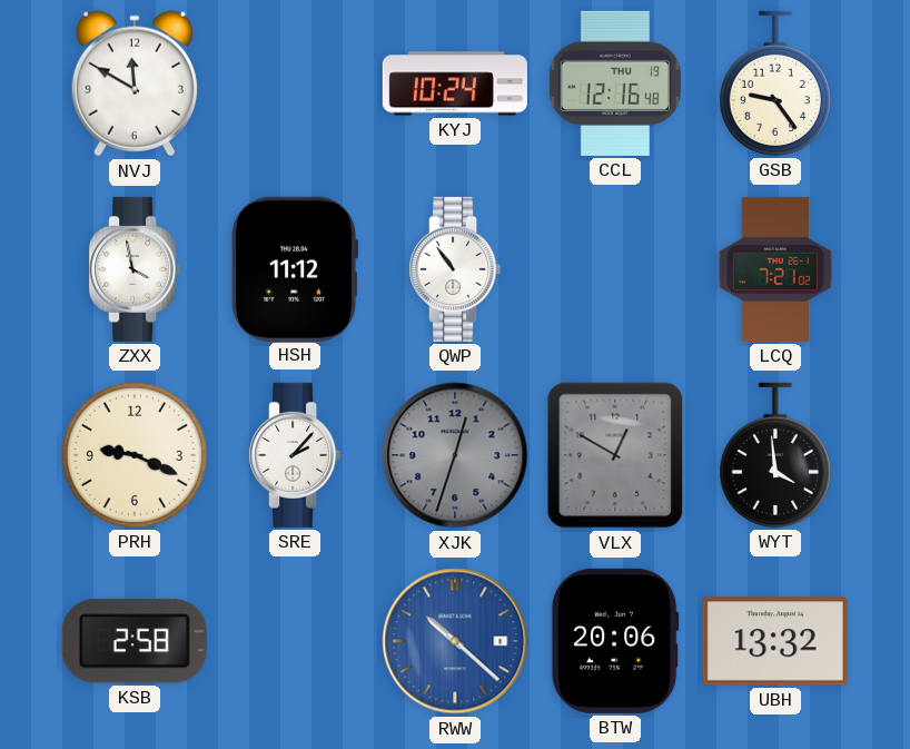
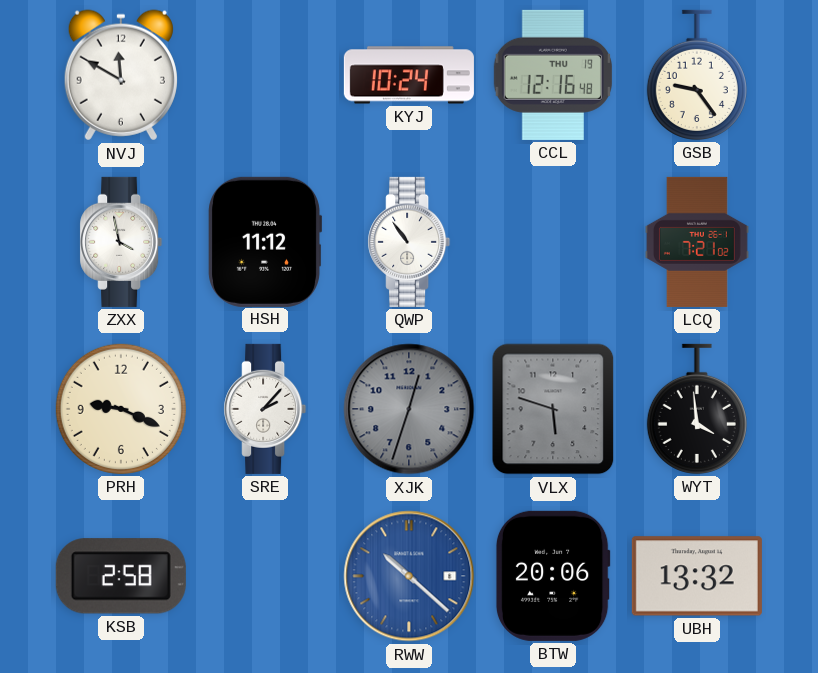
VLX: 12:50 -> 5:48 (553, 409)
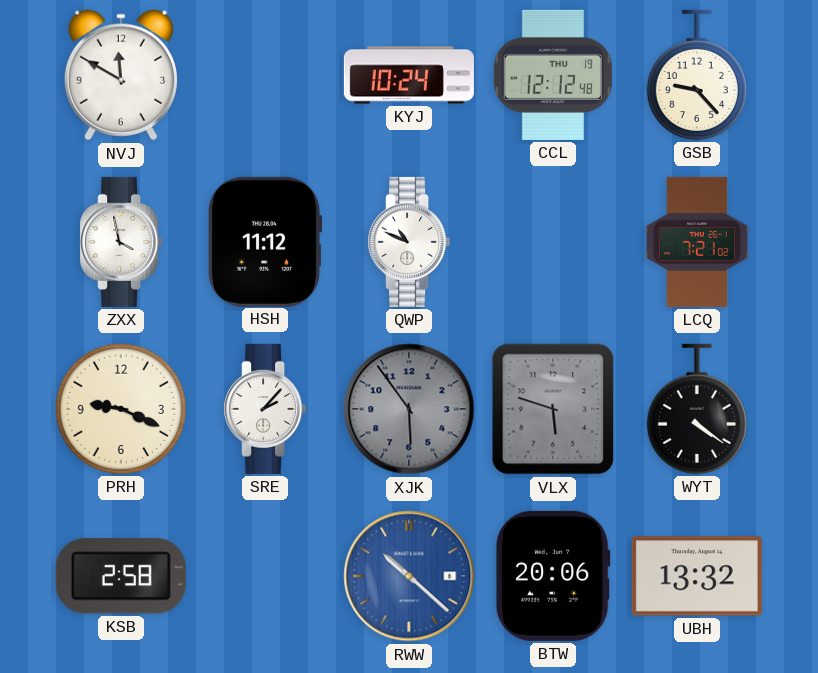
CCL: 12:16 -> 12:12 (553, 75)
GSB: 9:24 -> 9:23 (697, 75)
QWP: 10:54 -> 10:49 (409, 242)
XJK: 12:33 -> 5:54 (409, 409)
WYT: 3:59 -> 4:21 (697, 409)
